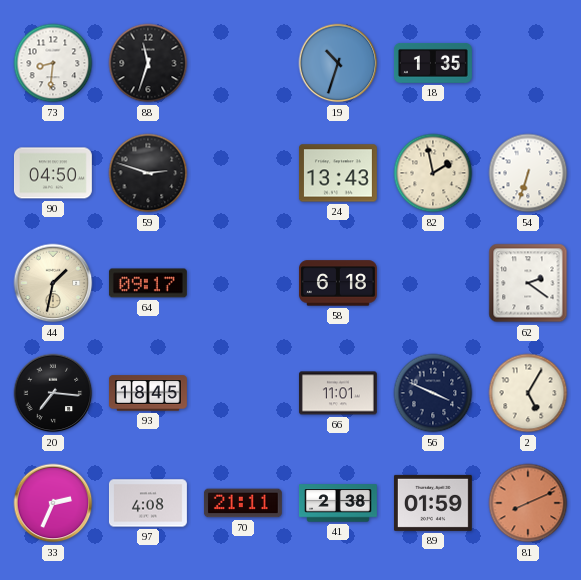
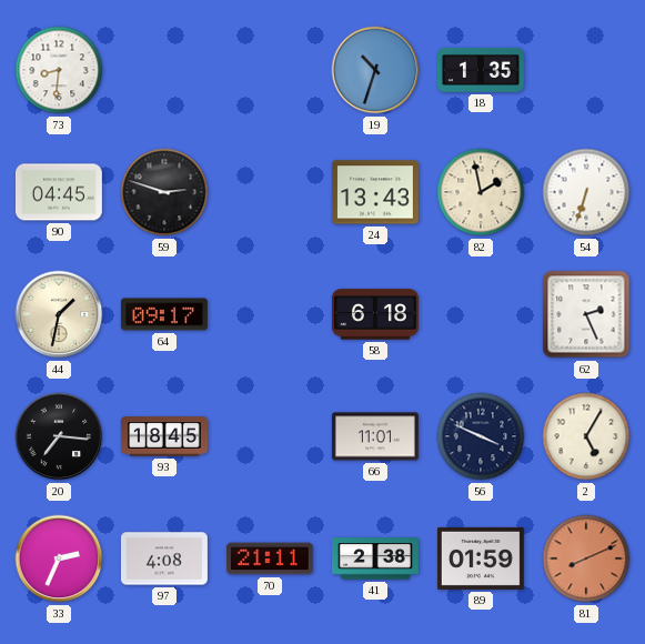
88: 11:33 -> none (148, 63)
90: 04:50 -> 04:45 (59, 192)
62: 2:21 -> 2:26 (586, 314)
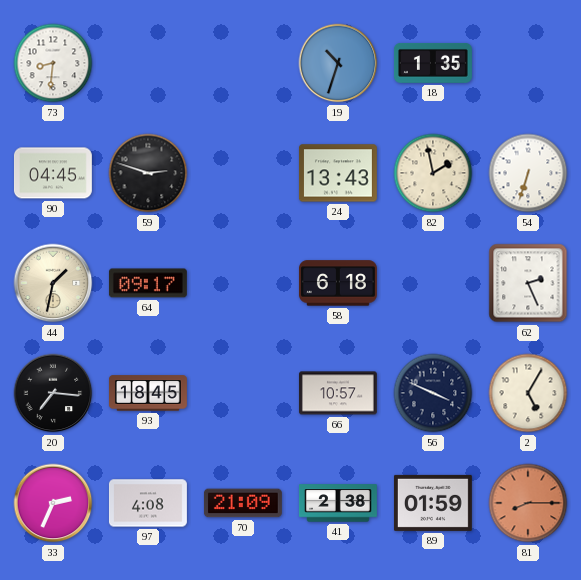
66: 11:01 -> 10:57 (338, 393)
70: 21:11 -> 21:09 (243, 503)
81: 8:11 -> 8:15 (528, 503)
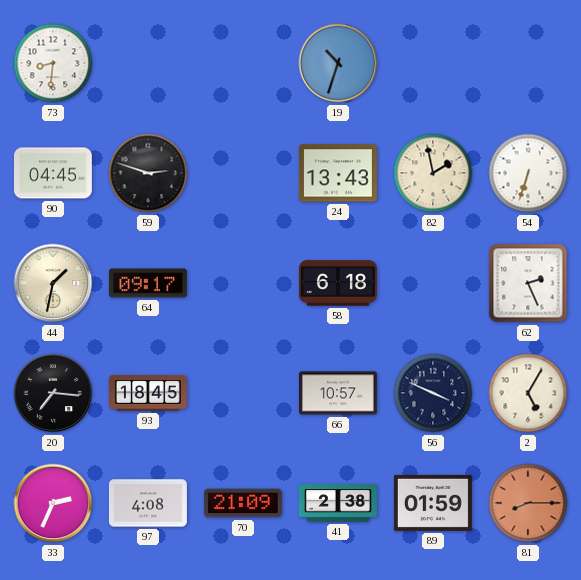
18: 1:35 -> none (433, 64)
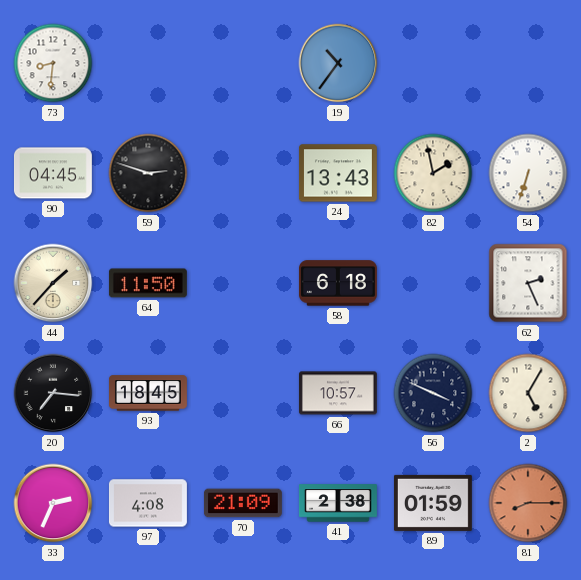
19: 10:33 -> 10:36 (338, 63)
44: 1:32 -> 1:37 (53, 283)
64: 09:17 -> 11:50 (148, 283)
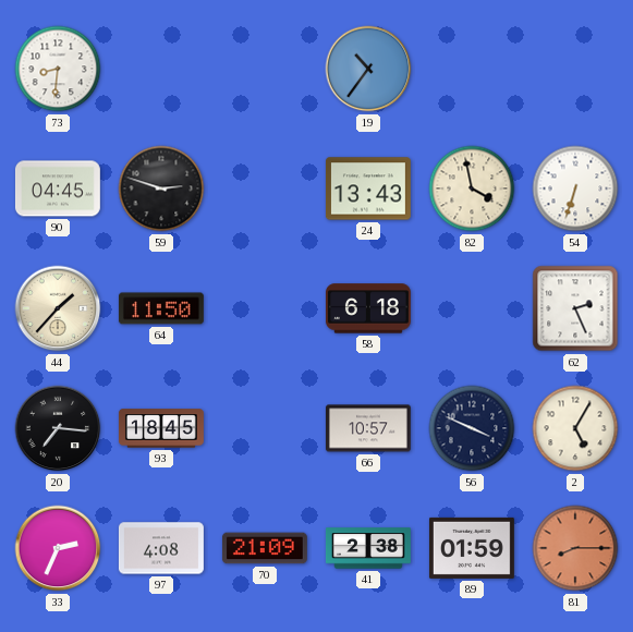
82: 1:58 -> 3:58 (472, 189)
